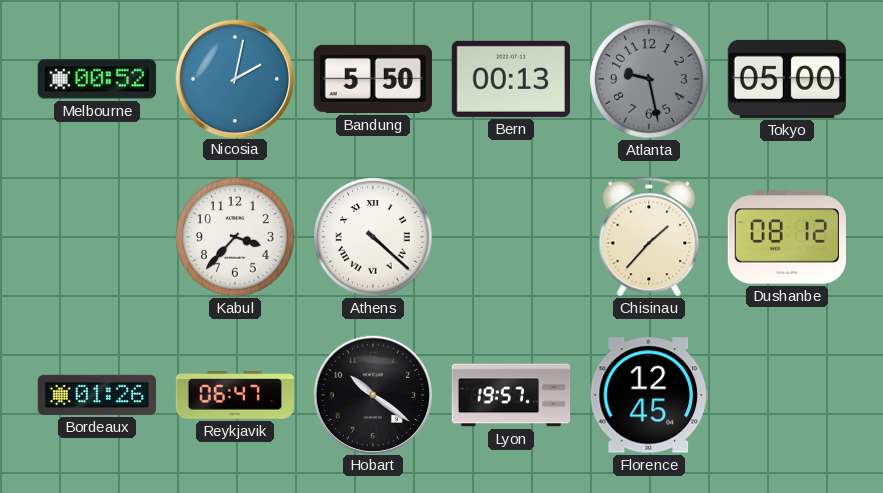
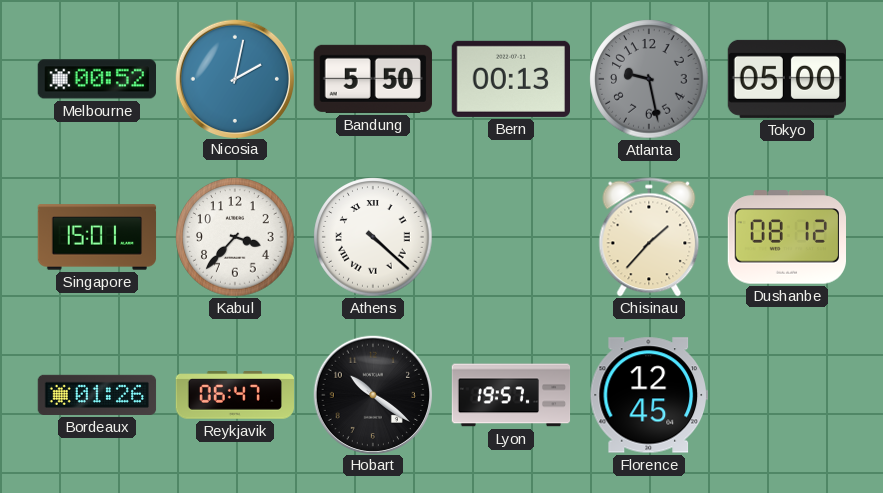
Singapore: none -> 15:01 (97, 237)
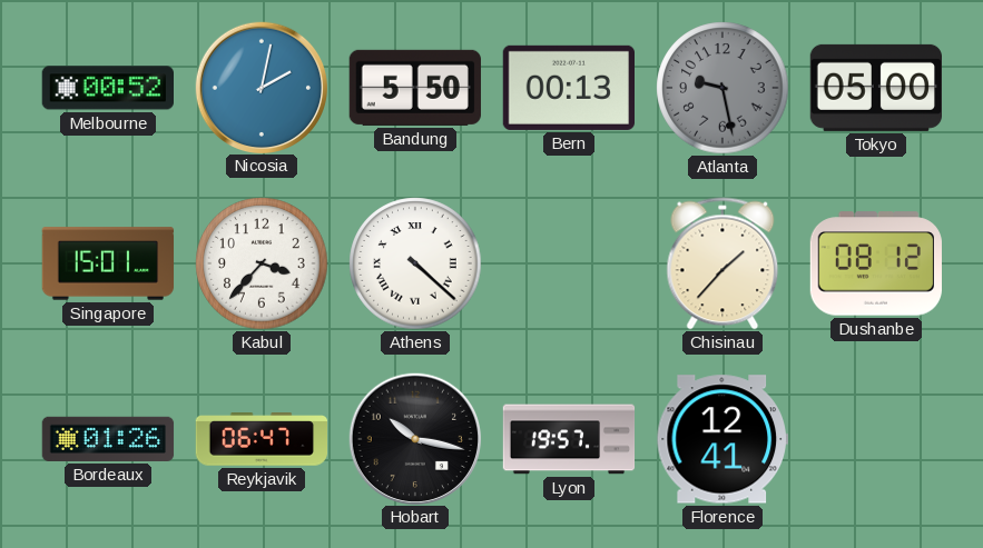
Hobart: 10:21 -> 10:17 (414, 438)
Florence: 12:45 -> 12:41 (721, 439)
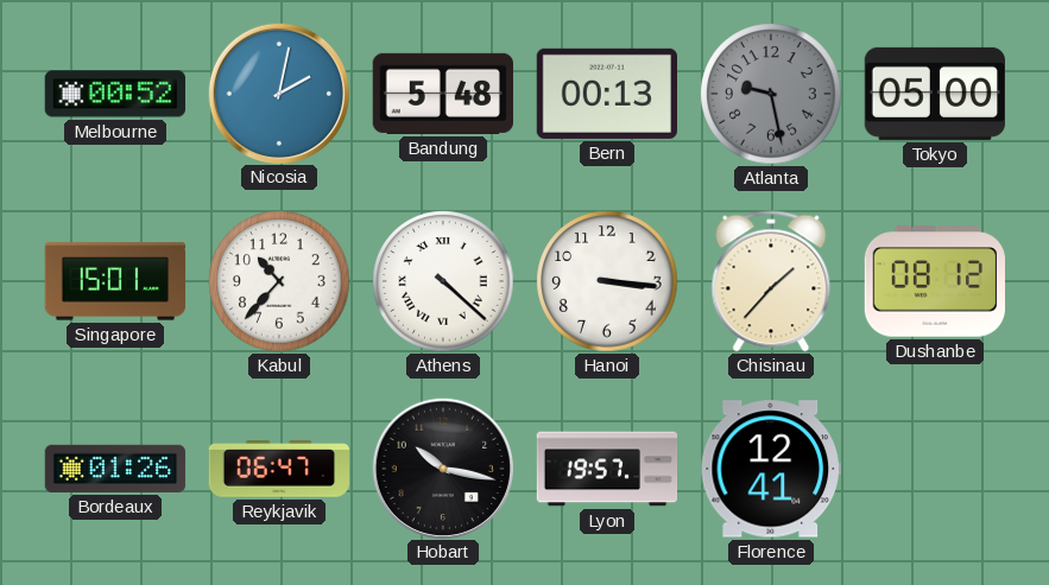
Bandung: 5:50 -> 5:48 (443, 94)
Kabul: 3:37 -> 10:37 (279, 281)
Hanoi: none -> 3:16 (607, 281)
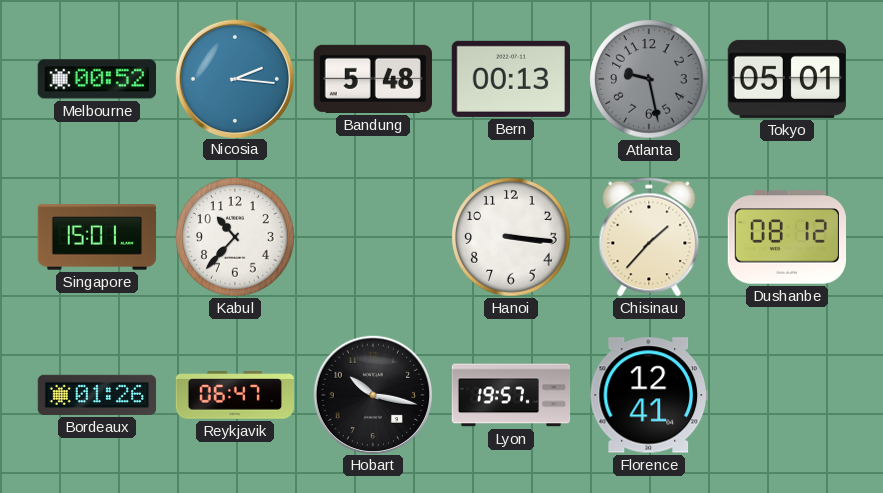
Nicosia: 2:02 -> 2:16 (234, 78)
Tokyo: 05:00 -> 05:01 (786, 79)
Athens: 4:22 -> none (443, 281)
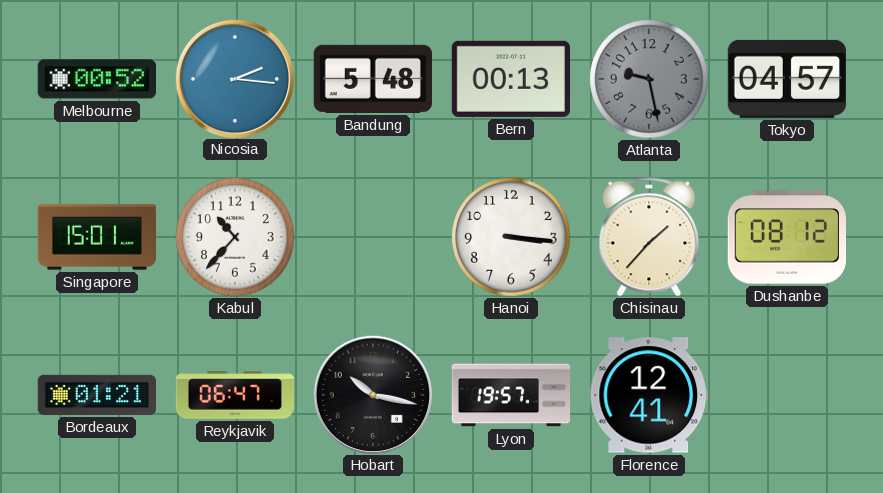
Tokyo: 05:01 -> 04:57 (786, 79)
Bordeaux: 01:26 -> 01:21 (97, 395)
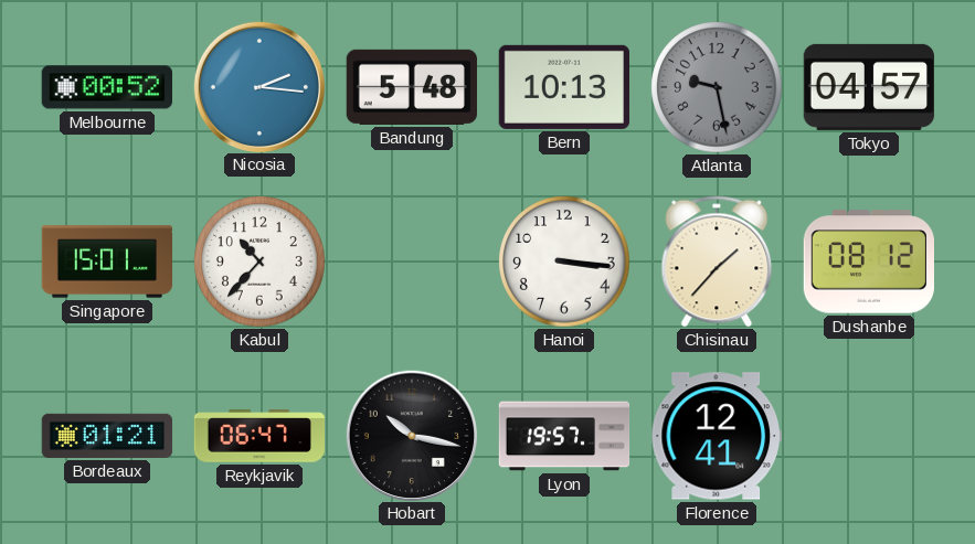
Bern: 00:13 -> 10:13 (563, 87)
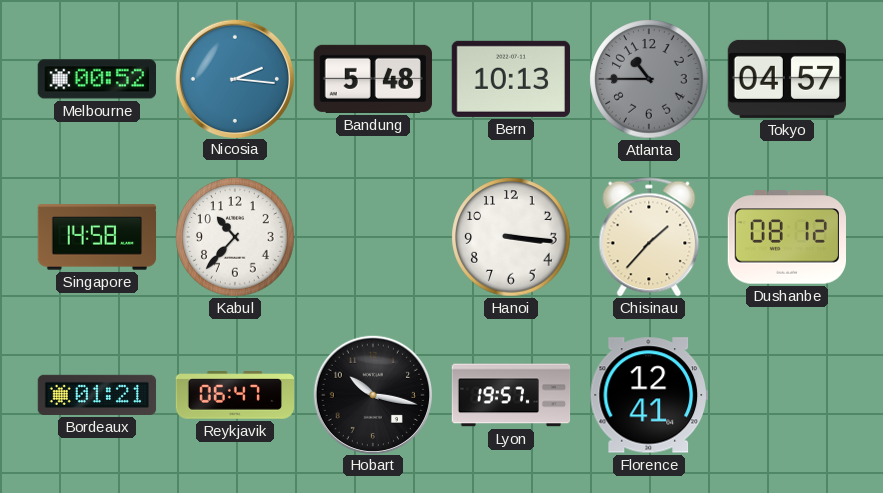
Atlanta: 9:28 -> 10:45 (649, 79)
Singapore: 15:01 -> 14:58 (97, 237)
